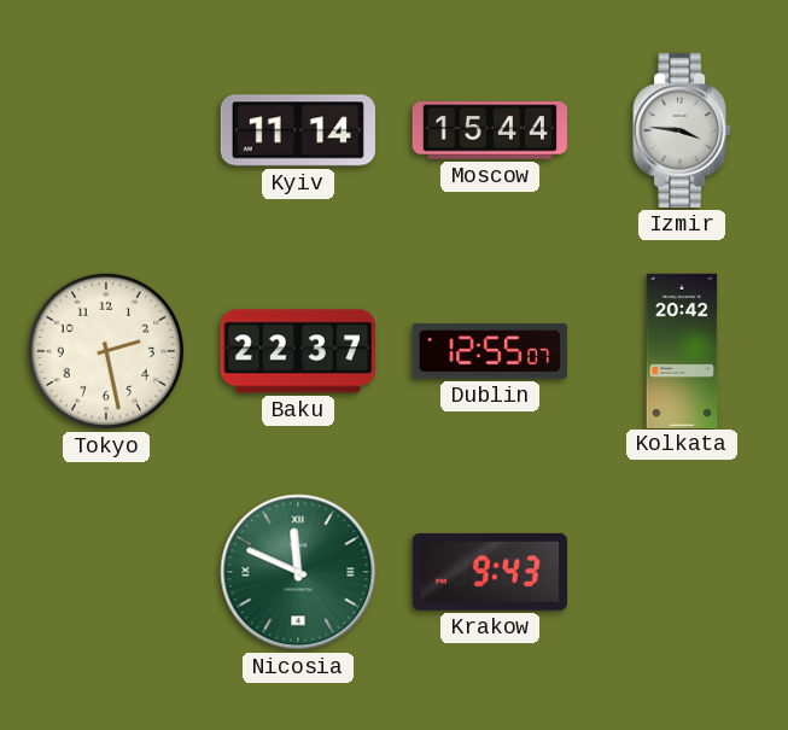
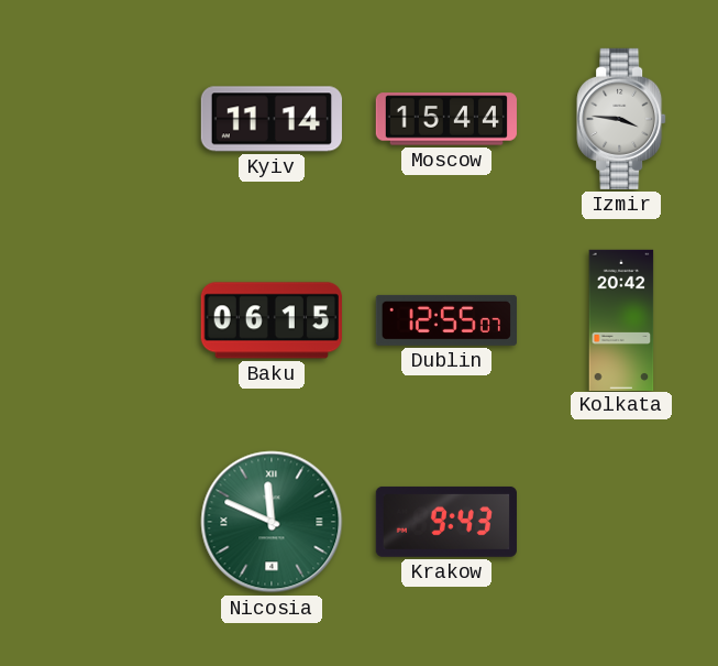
Tokyo: 2:28 -> none (106, 351)
Baku: 22:37 -> 06:15 (272, 320)
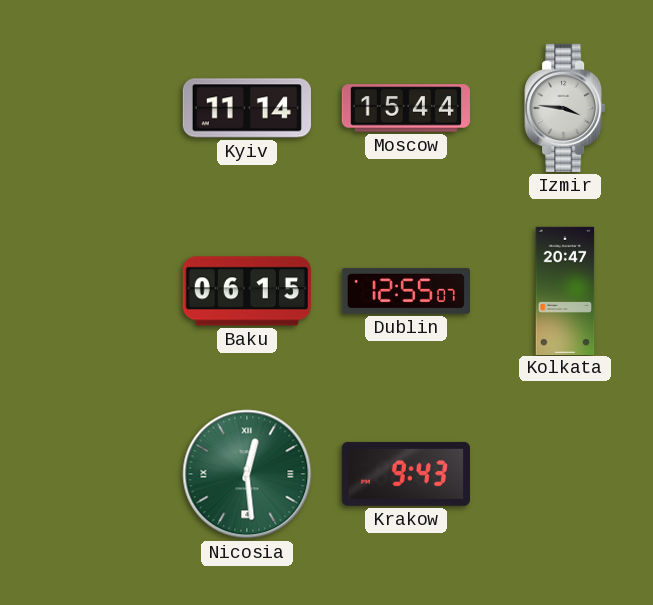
Kolkata: 20:42 -> 20:47 (565, 290)
Nicosia: 11:49 -> 12:29 (247, 474)
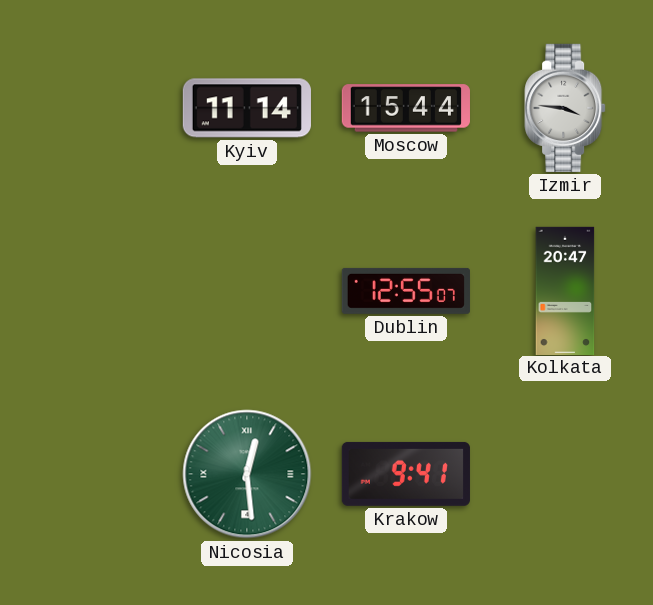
Baku: 06:15 -> none (247, 291)
Krakow: 9:43 -> 9:41 (406, 474)
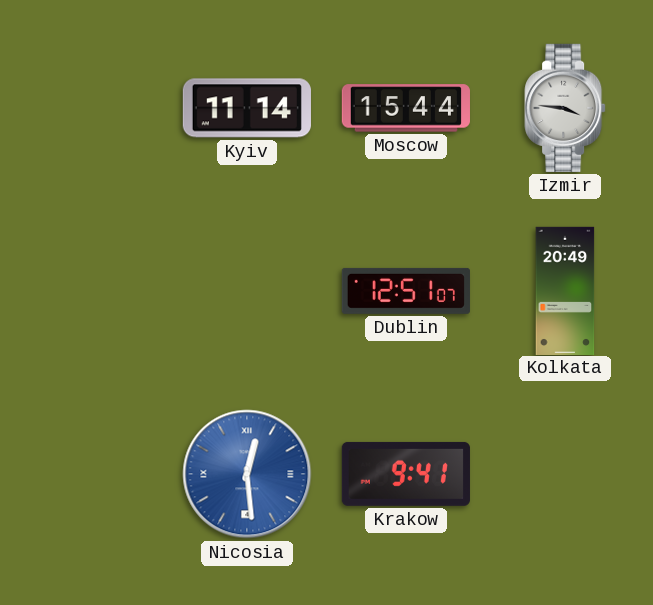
Dublin: 12:55 -> 12:51 (406, 291)
Kolkata: 20:47 -> 20:49 (565, 290)
Nicosia dial: green -> blue (247, 474)
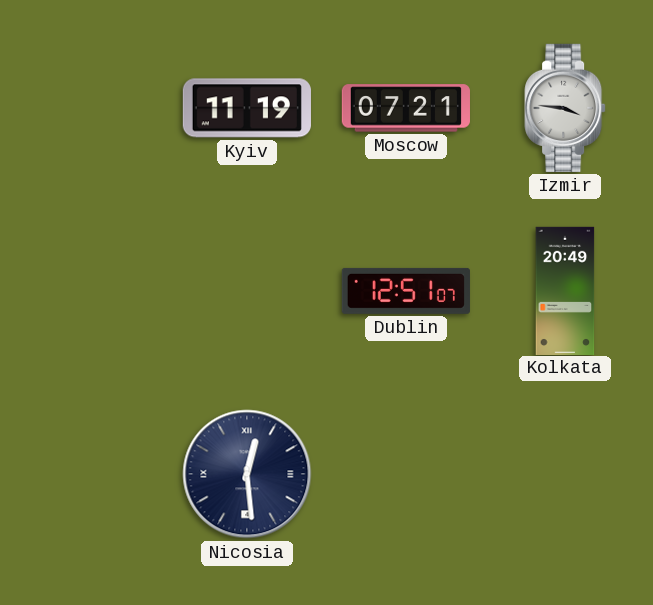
Kyiv: 11:14 -> 11:19 (247, 108)
Moscow: 15:44 -> 07:21 (406, 108)
Nicosia dial: blue -> navy (247, 474)
Krakow: 9:41 -> none (406, 474)
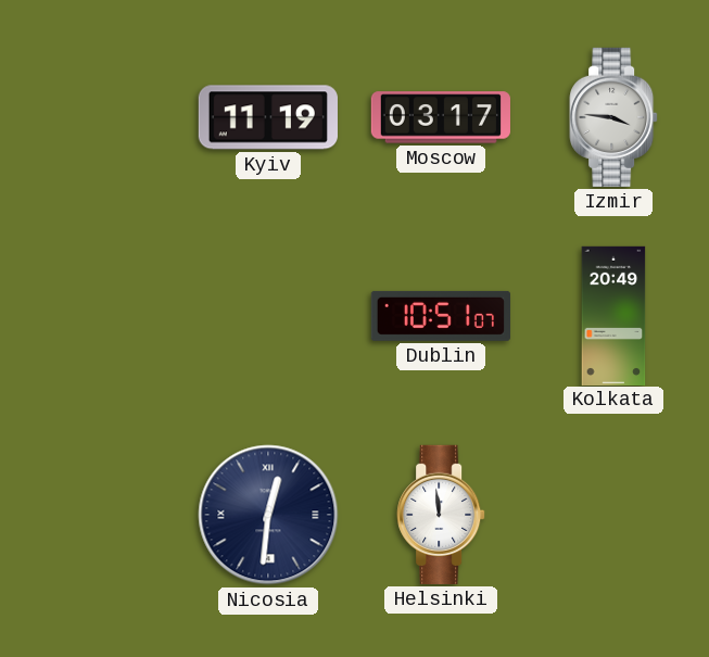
Moscow: 07:21 -> 03:17 (441, 117)
Dublin: 12:51 -> 10:51 (441, 316)
Nicosia: 12:29 -> 12:31 (268, 515)
Helsinki: none -> 11:59 (441, 515)
